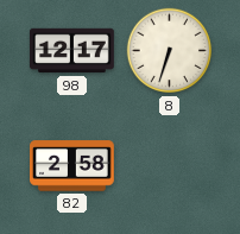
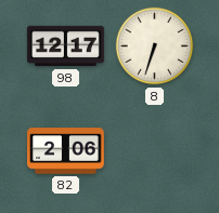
82: 2:58 -> 2:06 (66, 151)
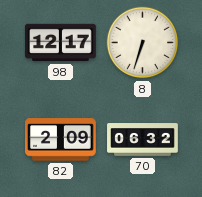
82: 2:06 -> 2:09 (61, 140)
70: none -> 06:32 (143, 140)
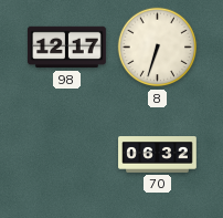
82: 2:09 -> none (61, 140)
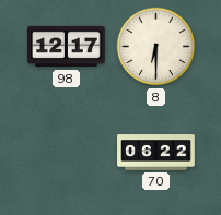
8: 6:33 -> 6:30 (156, 47)
70: 06:32 -> 06:22 (156, 153)
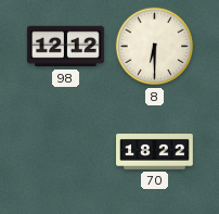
98: 12:17 -> 12:12 (66, 47)
70: 06:22 -> 18:22 (155, 152)
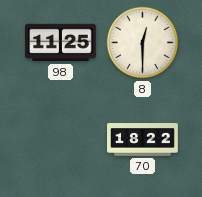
98: 12:12 -> 11:25 (61, 43)
8: 6:30 -> 12:30 (143, 43)
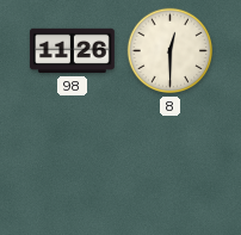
98: 11:25 -> 11:26 (73, 51)
70: 18:22 -> none (143, 140)
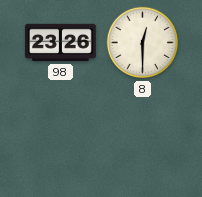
98: 11:26 -> 23:26 (61, 43)
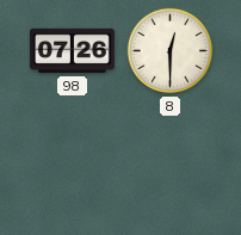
98: 23:26 -> 07:26 (73, 51)
